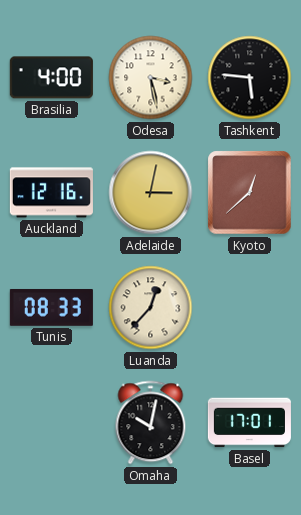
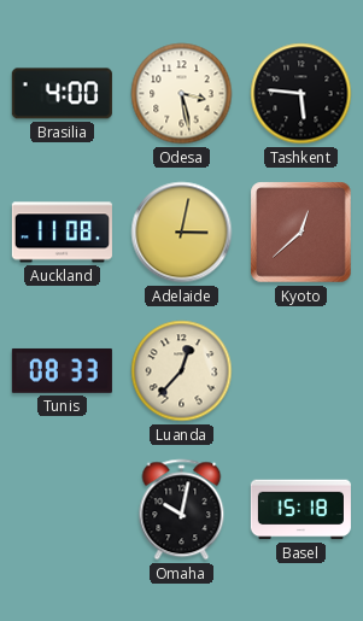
Auckland: 12:16 -> 11:08 (62, 233)
Basel: 17:01 -> 15:18 (300, 510)
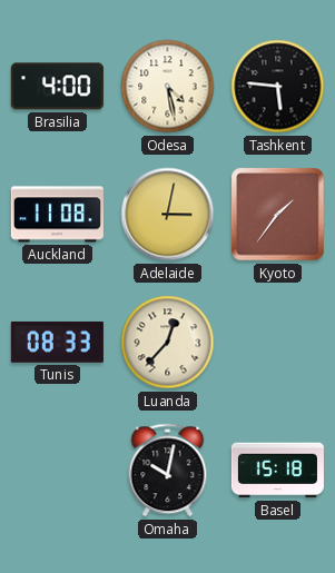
Odesa: 3:28 -> 4:28 (168, 87)
Kyoto: 12:38 -> 1:36 (278, 215)
